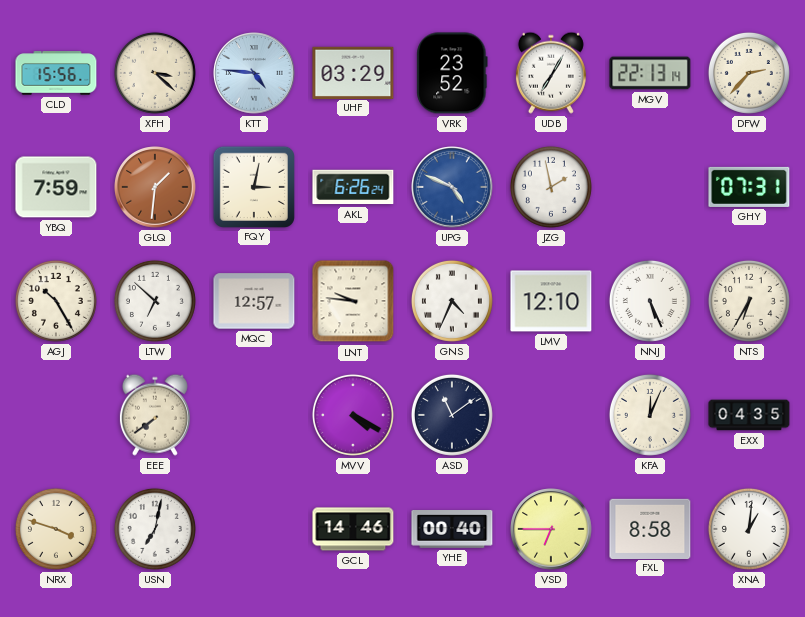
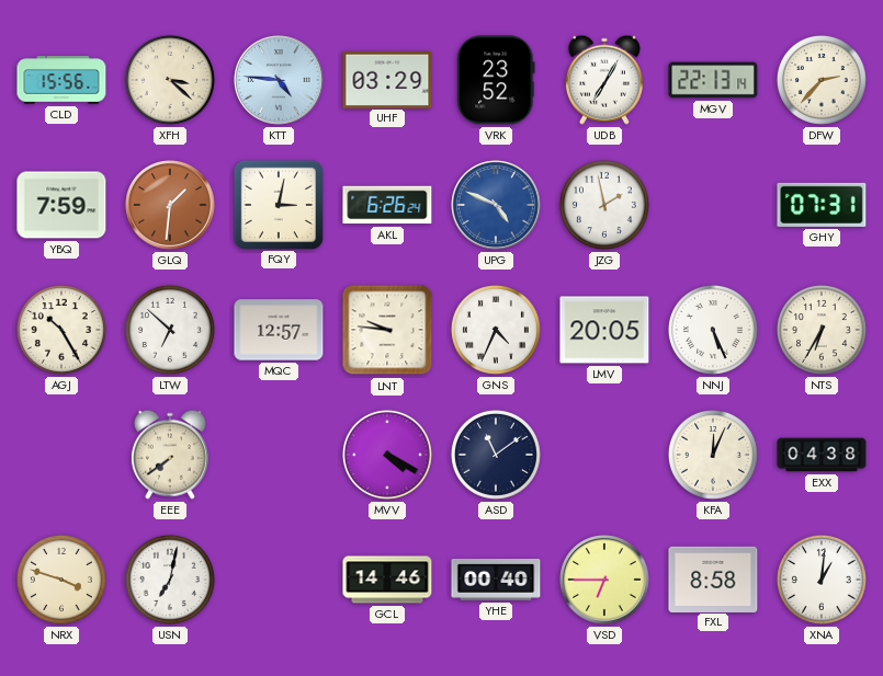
LMV: 12:10 -> 20:05 (604, 330)
EXX: 04:35 -> 04:38 (822, 455)
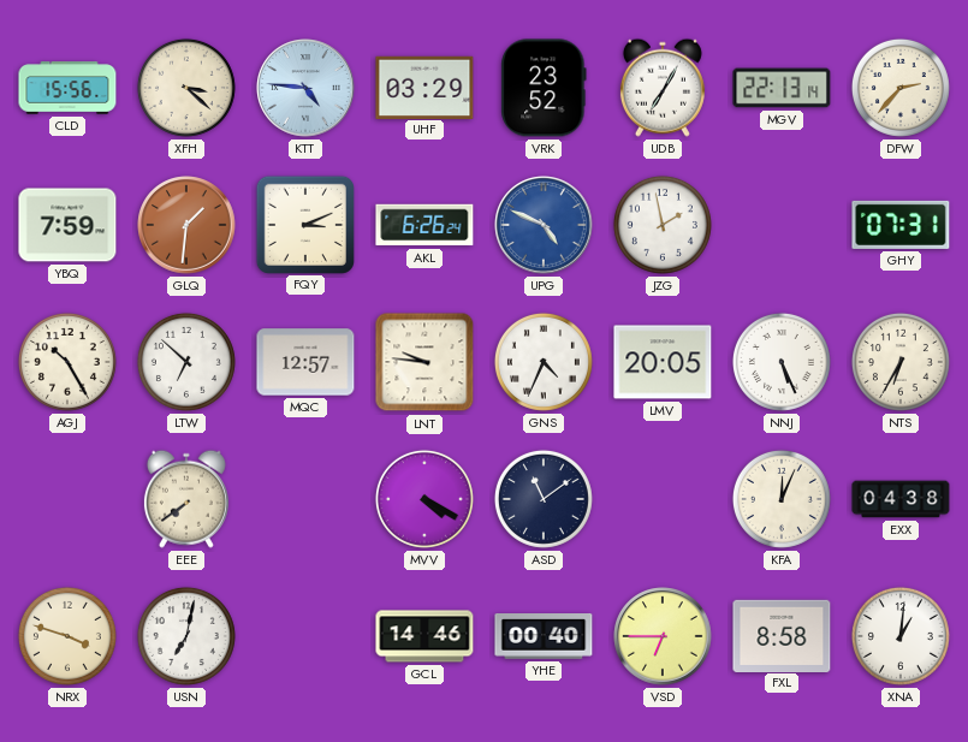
FQY: 3:02 -> 3:11 (304, 224)
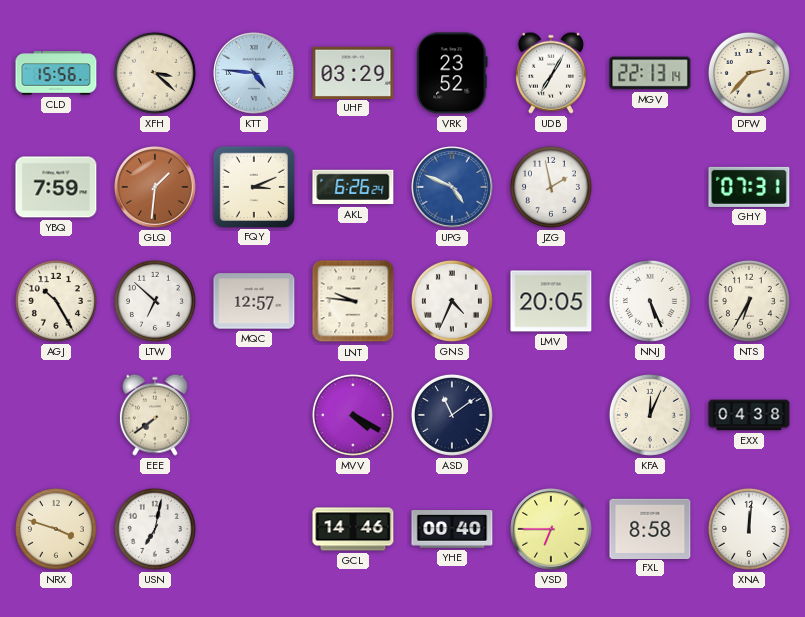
XNA: 1:01 -> 12:01 (749, 529)
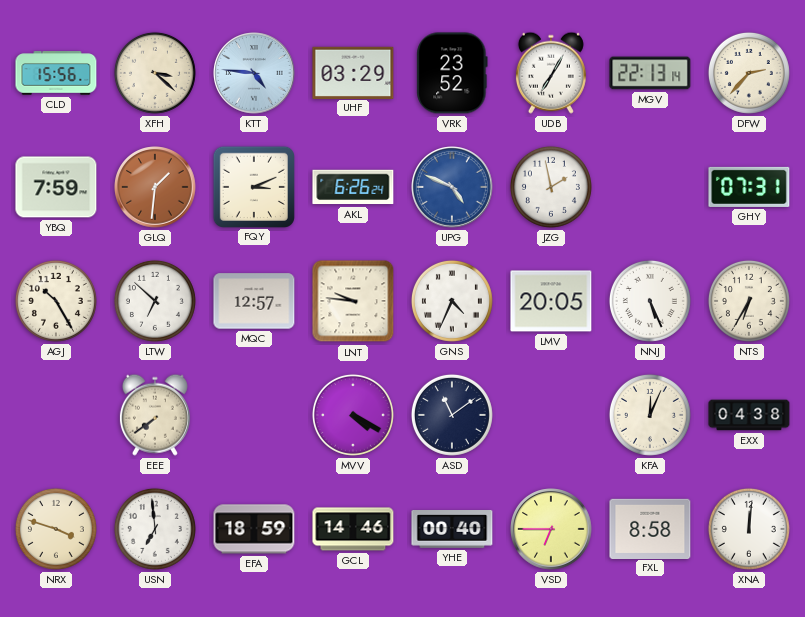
USN: 7:02 -> 6:59 (155, 529)
EFA: none -> 18:59 (254, 529)
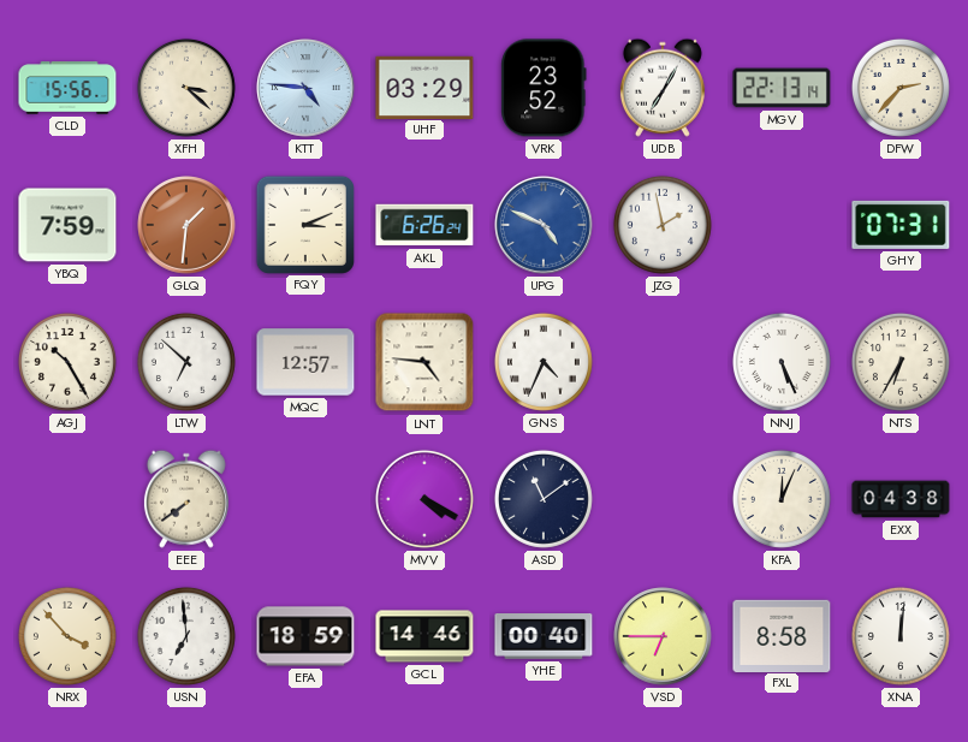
LNT: 9:46 -> 4:46 (424, 362)
LMV: 20:05 -> none (551, 301)
NRX: 3:48 -> 3:53 (67, 636)
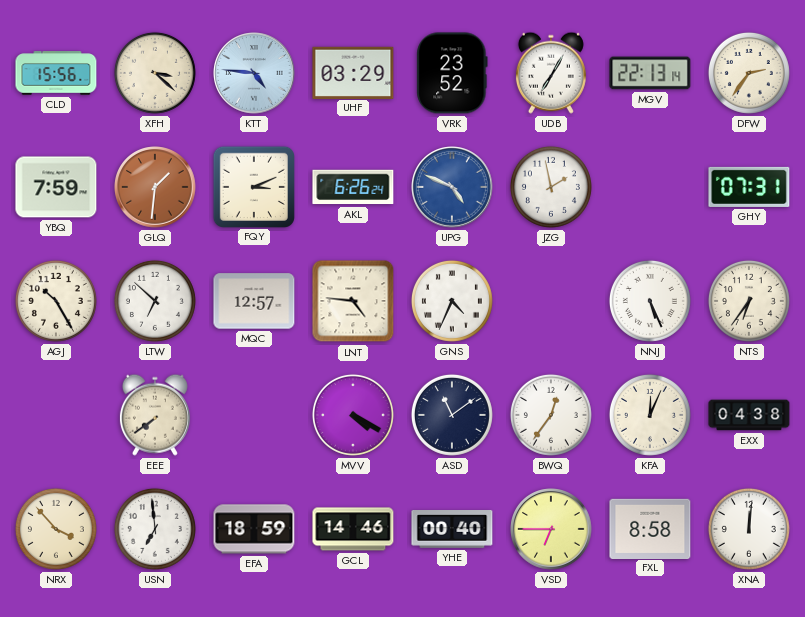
DFW: 2:37 -> 2:36 (749, 73)
NTS: 6:35 -> 6:36 (749, 301)
BWQ: none -> 12:36 (551, 415)
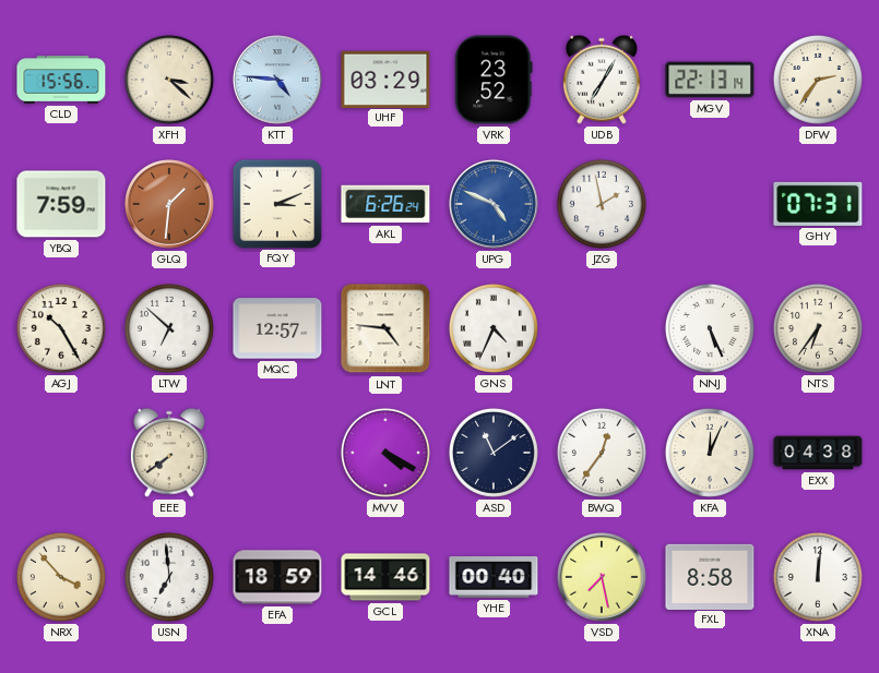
VSD: 6:45 -> 7:28 (602, 577)
